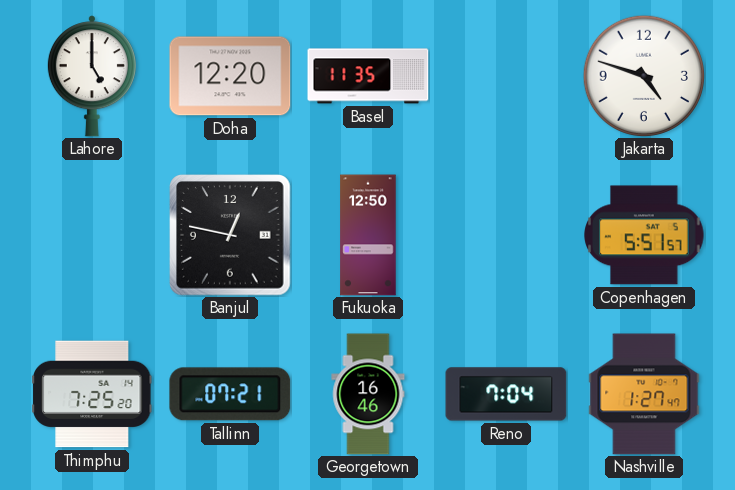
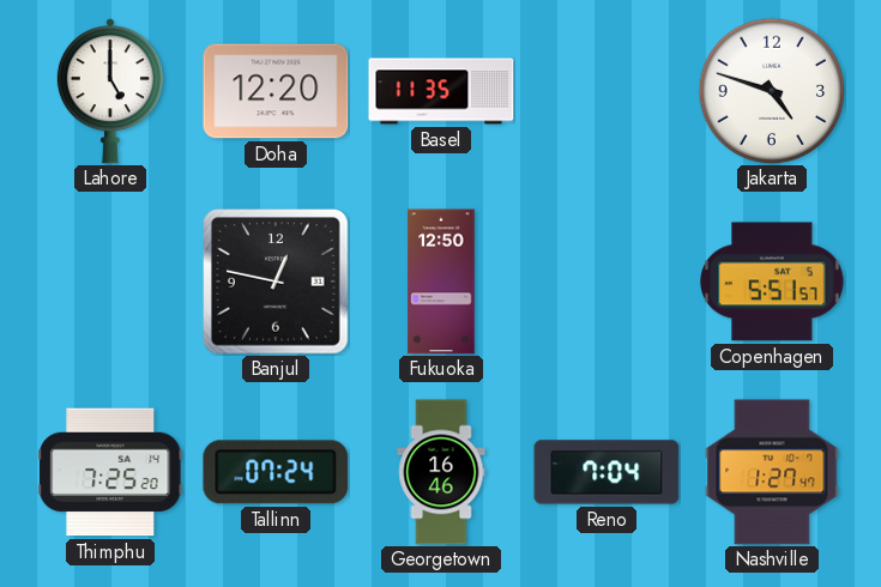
Tallinn: 07:21 -> 07:24 (276, 472)
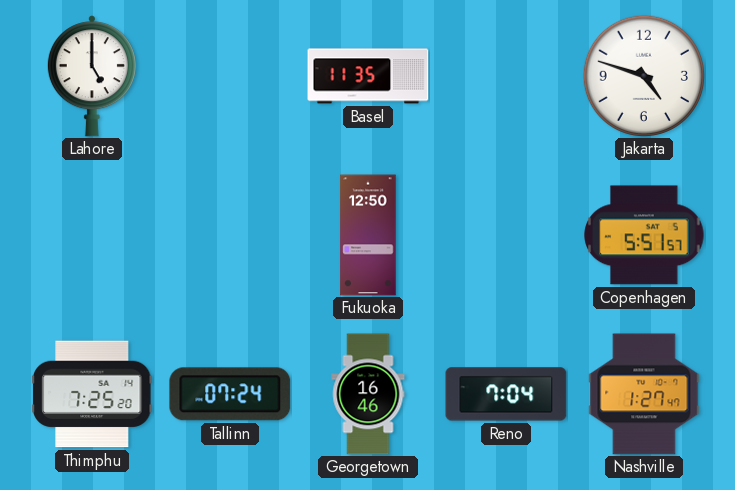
Doha: 12:20 -> none (276, 91)
Banjul: 12:47 -> none (276, 282)
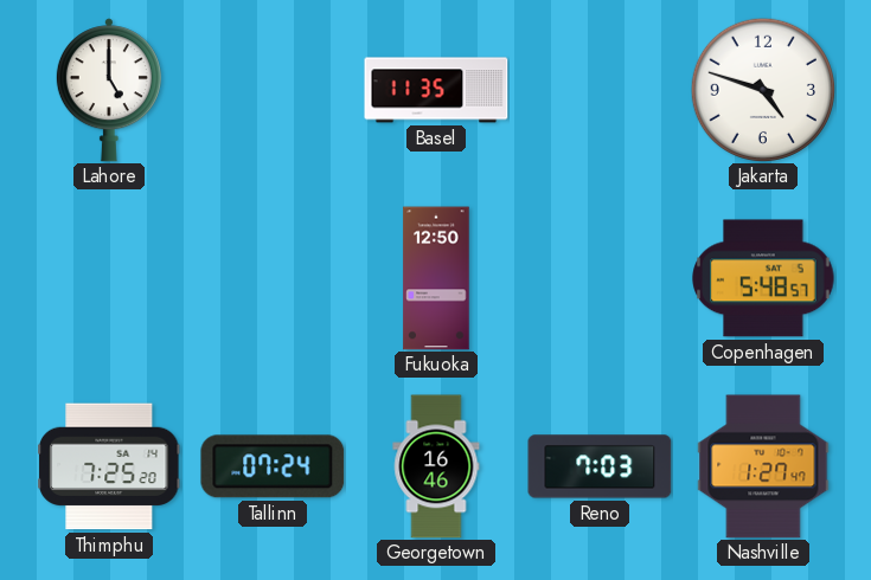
Copenhagen: 5:51 -> 5:48 (763, 278)
Reno: 7:04 -> 7:03 (600, 466)
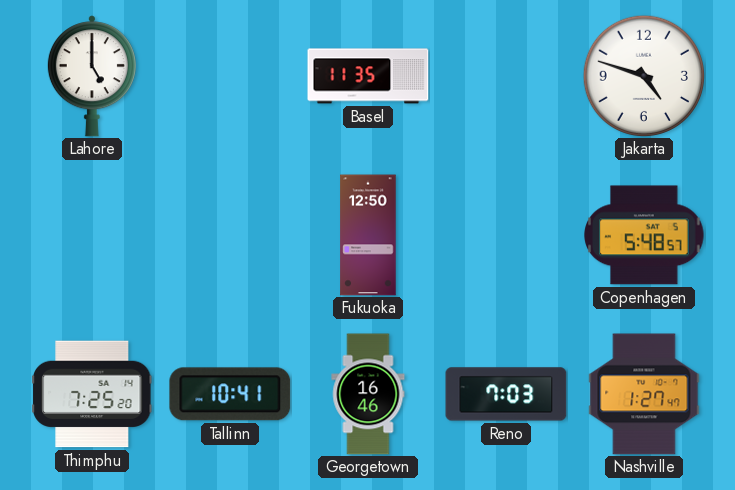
Tallinn: 07:24 -> 10:41 (230, 394)
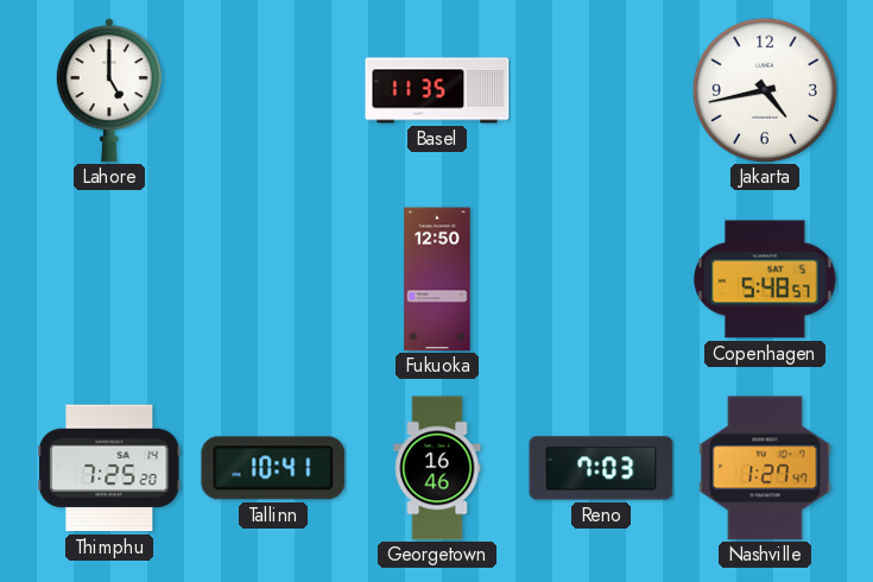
Jakarta: 4:48 -> 4:43 (764, 89)
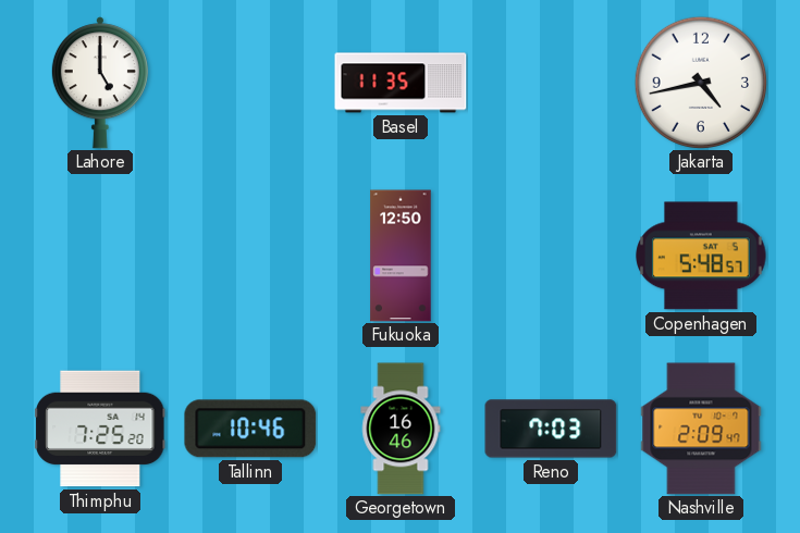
Tallinn: 10:41 -> 10:46 (250, 429)
Nashville: 1:27 -> 2:09 (701, 429)
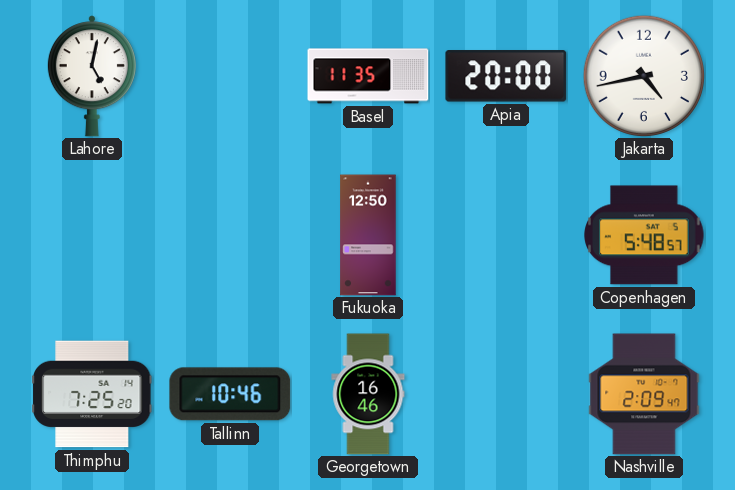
Lahore: 5:00 -> 5:02 (92, 76)
Apia: none -> 20:00 (506, 76)
Reno: 7:03 -> none (551, 429)
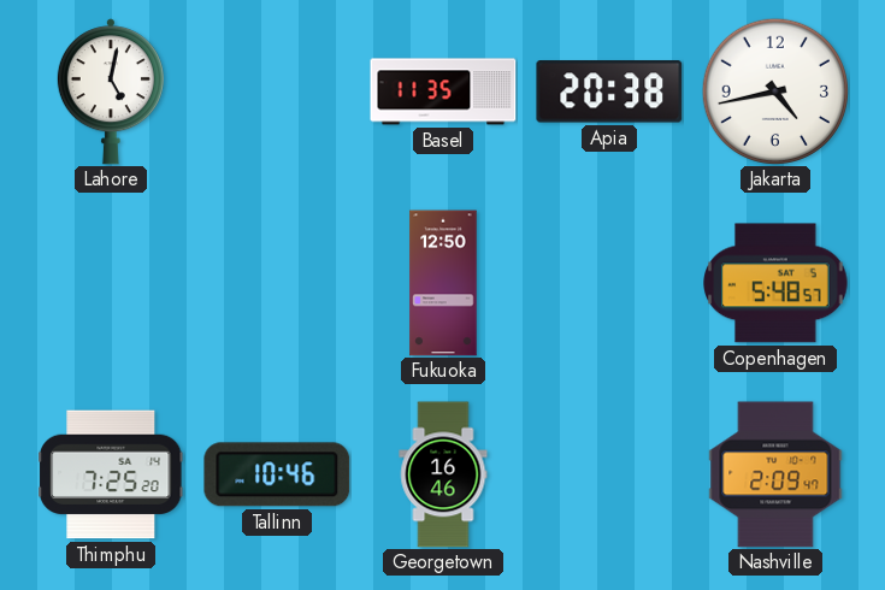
Apia: 20:00 -> 20:38 (609, 92)
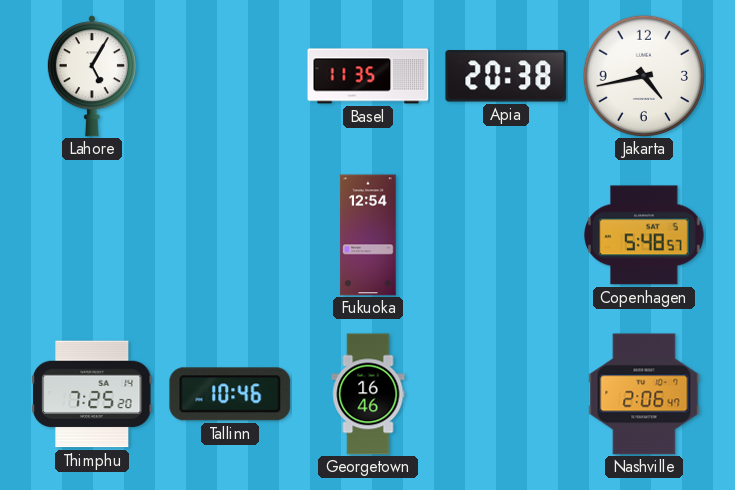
Lahore: 5:02 -> 5:05 (92, 76)
Fukuoka: 12:50 -> 12:54 (368, 235)
Nashville: 2:09 -> 2:06 (644, 394)
